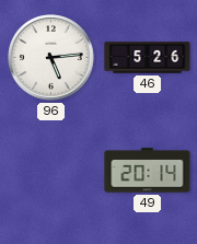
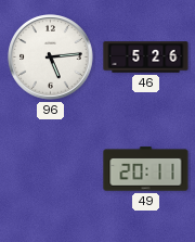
49: 20:14 -> 20:11 (146, 169)
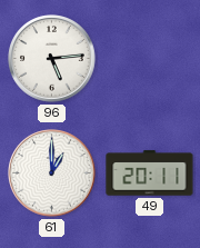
46: 5:26 -> none (146, 58)
61: none -> 1:00 (52, 173)
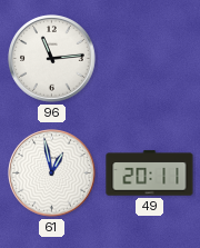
96: 5:14 -> 11:14 (52, 59)
61: 1:00 -> 12:58 (52, 173)
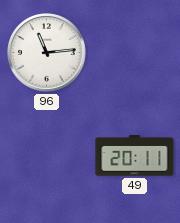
61: 12:58 -> none (52, 173)
